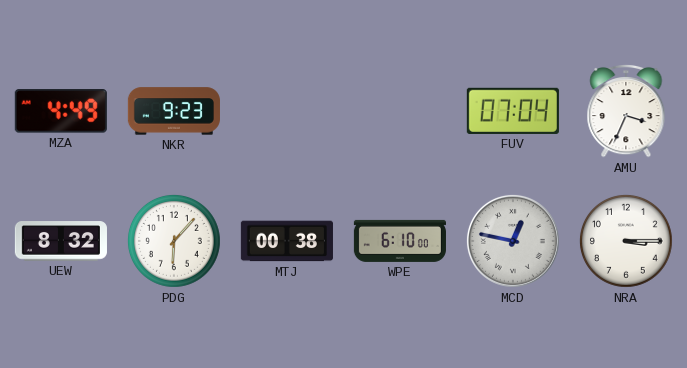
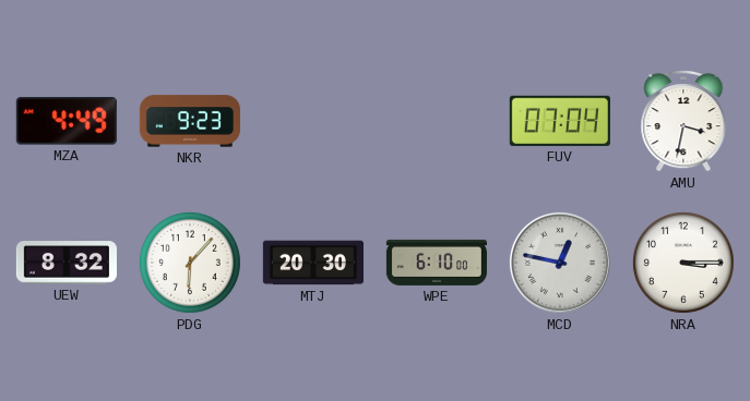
AMU: 3:34 -> 3:32 (683, 121)
MTJ: 00:38 -> 20:30 (313, 263)
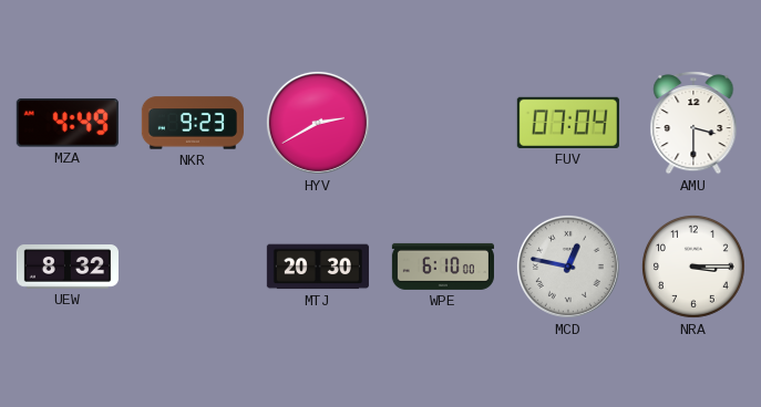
HYV: none -> 2:40 (318, 123)
AMU: 3:32 -> 3:30 (693, 123)
PDG: 6:07 -> none (190, 263)
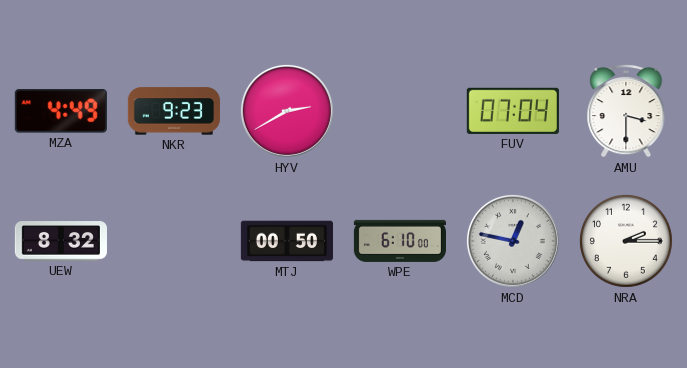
MTJ: 20:30 -> 00:50 (287, 241)
NRA: 3:15 -> 2:15 (626, 241)
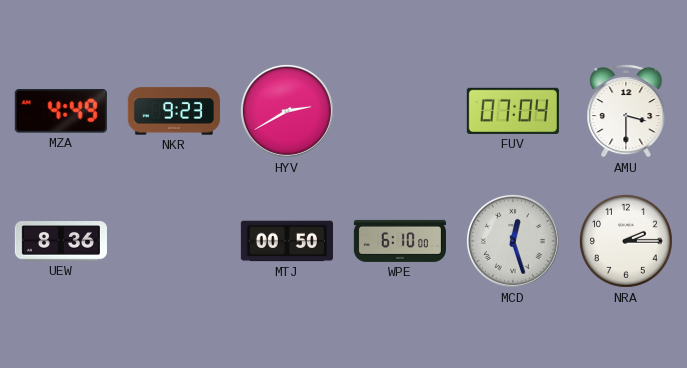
UEW: 8:32 -> 8:36 (61, 241)
MCD: 12:47 -> 12:27 (513, 241)
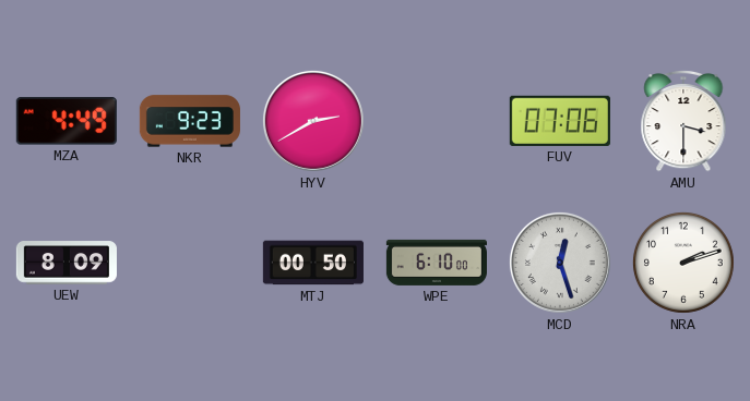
FUV: 07:04 -> 07:06 (560, 121)
UEW: 8:36 -> 8:09 (67, 263)
NRA: 2:15 -> 2:12 (683, 263)
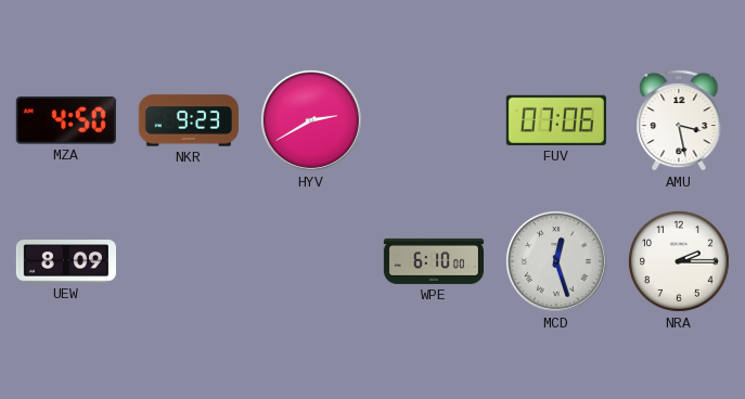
MZA: 4:49 -> 4:50 (66, 120)
AMU: 3:30 -> 3:28 (679, 120)
MTJ: 00:50 -> none (313, 263)
NRA: 2:12 -> 2:15 (679, 261)
